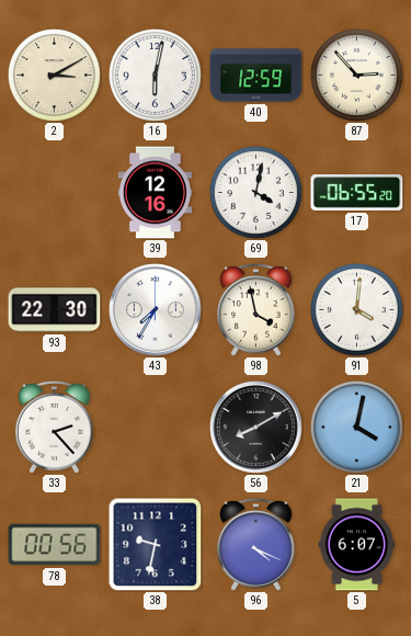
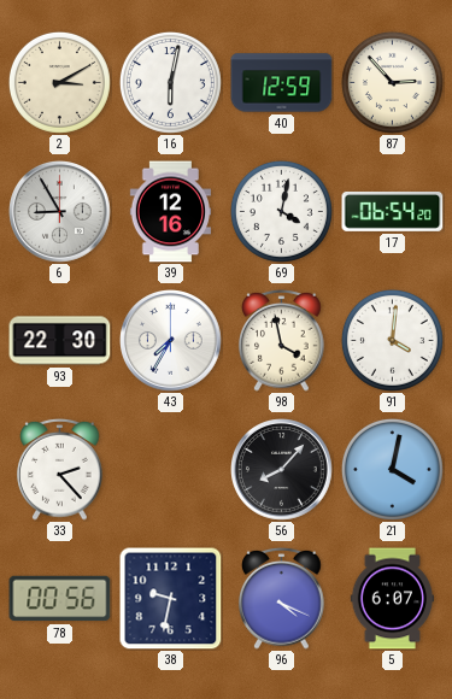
6: none -> 8:55 (60, 212)
17: 06:55 -> 06:54 (393, 211)
56: 8:10 -> 8:07 (282, 470)
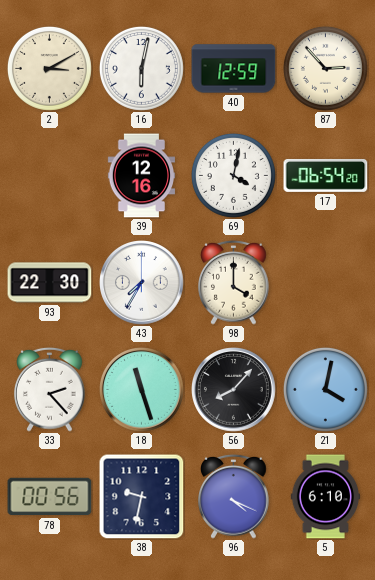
6: 8:55 -> none (60, 212)
98: 3:58 -> 4:00 (234, 282)
91: 4:01 -> none (392, 340)
18: none -> 11:27 (142, 390)
5: 6:07 -> 6:10 (326, 497)
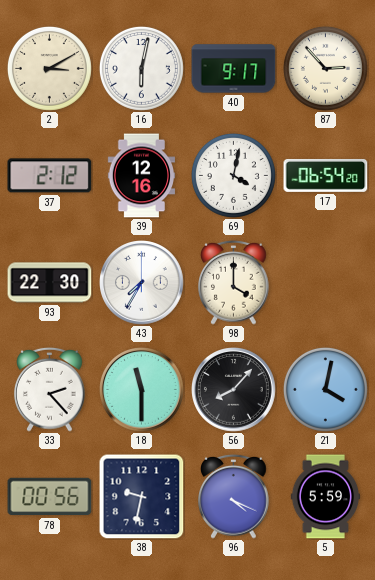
40: 12:59 -> 9:17 (234, 69)
37: none -> 2:12 (50, 176)
18: 11:27 -> 11:30 (142, 390)
5: 6:10 -> 5:59 (326, 497)
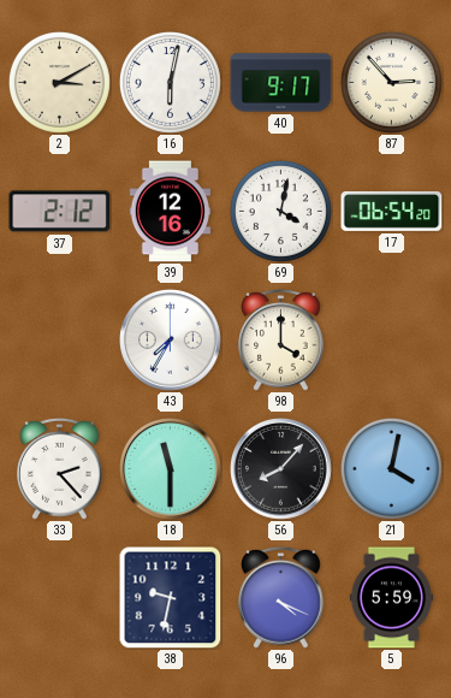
93: 22:30 -> none (50, 283)
78: 00:56 -> none (50, 497)
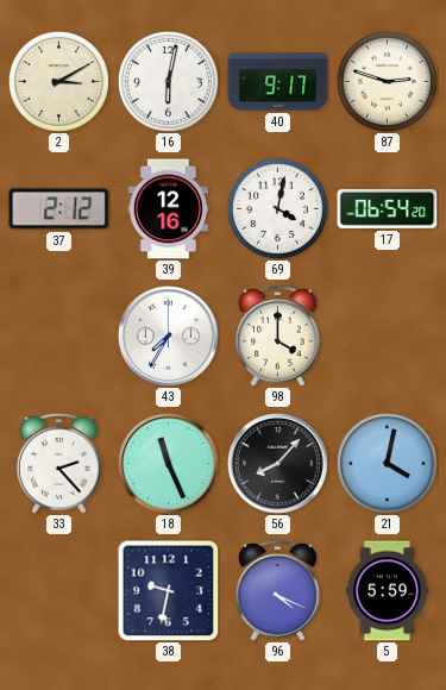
87: 2:53 -> 2:48 (387, 81)
18: 11:30 -> 11:26 (169, 464)
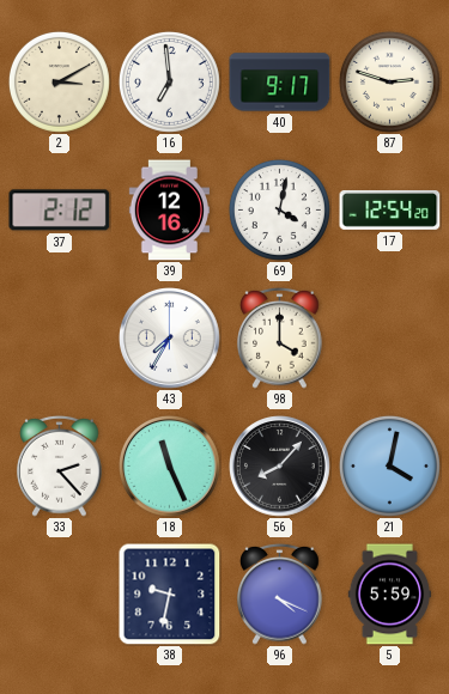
16: 6:02 -> 6:59 (169, 81)
17: 06:54 -> 12:54 (390, 209)
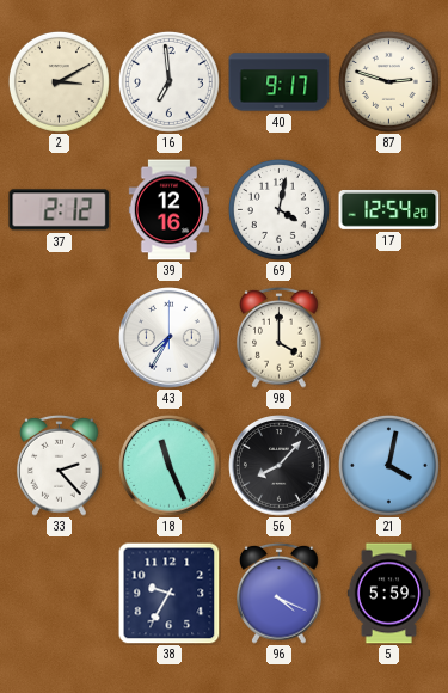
38: 9:32 -> 9:35 (170, 594)
